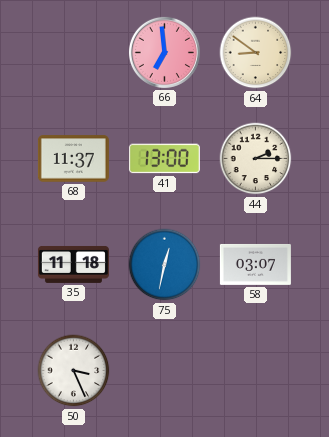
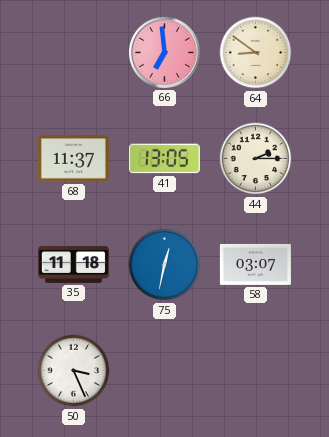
41: 13:00 -> 13:05 (164, 159)
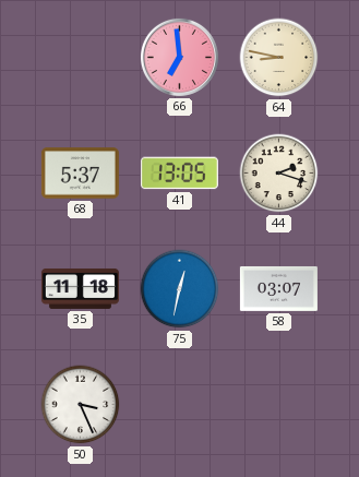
64: 8:51 -> 8:47 (279, 58)
68: 11:37 -> 5:37 (80, 174)
44: 2:15 -> 2:18 (279, 174)
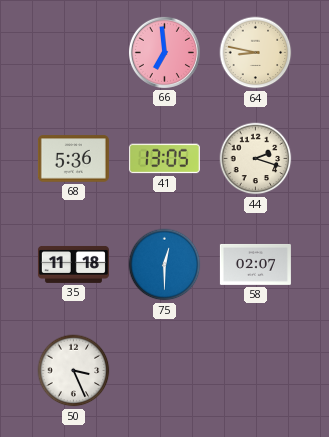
68: 5:37 -> 5:36 (73, 159)
75: 12:32 -> 12:30 (165, 265)
58: 03:07 -> 02:07 (255, 264)
